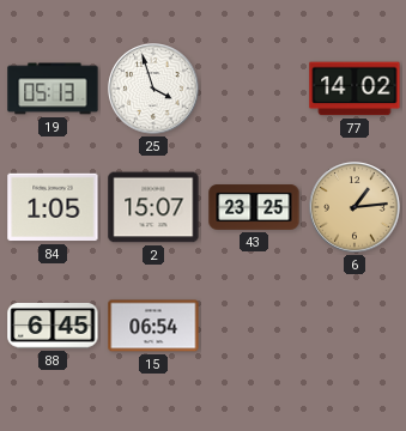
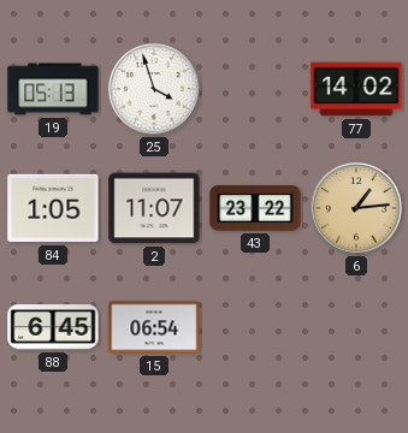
2: 15:07 -> 11:07 (154, 208)
43: 23:25 -> 23:22 (255, 208)
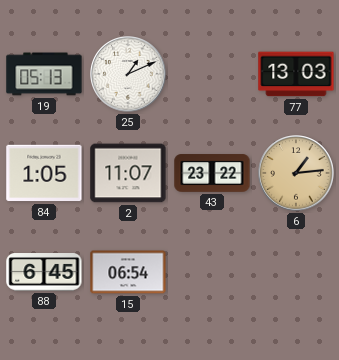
25: 3:57 -> 1:11 (128, 74)
77: 14:02 -> 13:03 (296, 74)
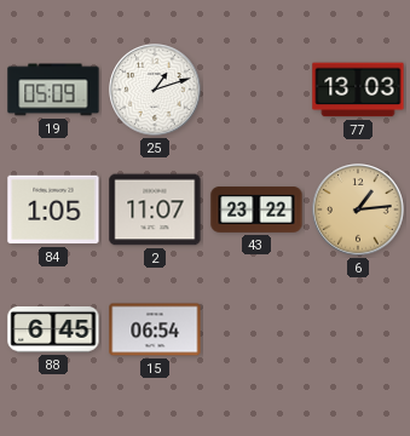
19: 05:13 -> 05:09 (53, 90)
25: 1:11 -> 1:12 (155, 90)
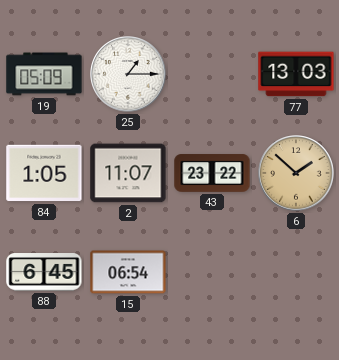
25: 1:12 -> 1:15 (128, 74)
6: 1:14 -> 1:52 (296, 173)
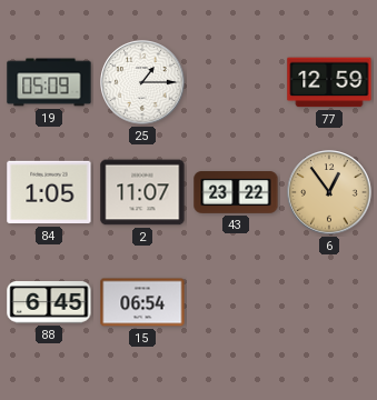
77: 13:03 -> 12:59 (329, 82)
6: 1:52 -> 12:54 (329, 192)
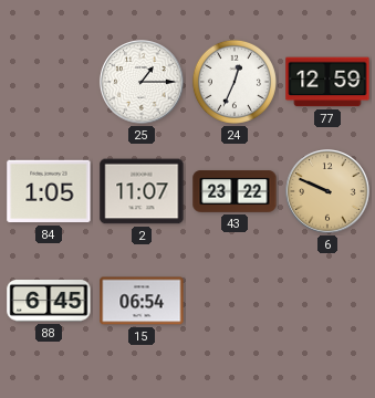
19: 05:09 -> none (49, 82)
24: none -> 12:34 (235, 82)
6: 12:54 -> 9:49 (327, 191)
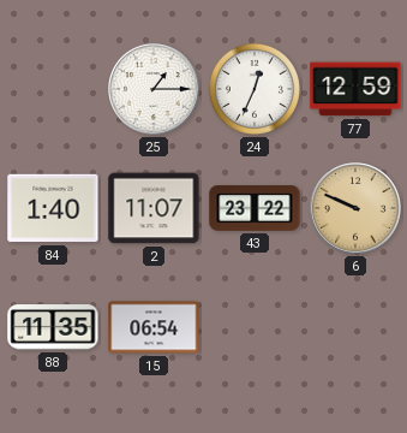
84: 1:05 -> 1:40 (53, 208)
88: 6:45 -> 11:35 (53, 328)
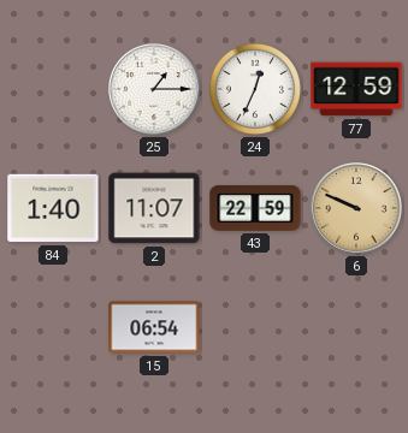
43: 23:22 -> 22:59 (255, 208)
88: 11:35 -> none (53, 328)
